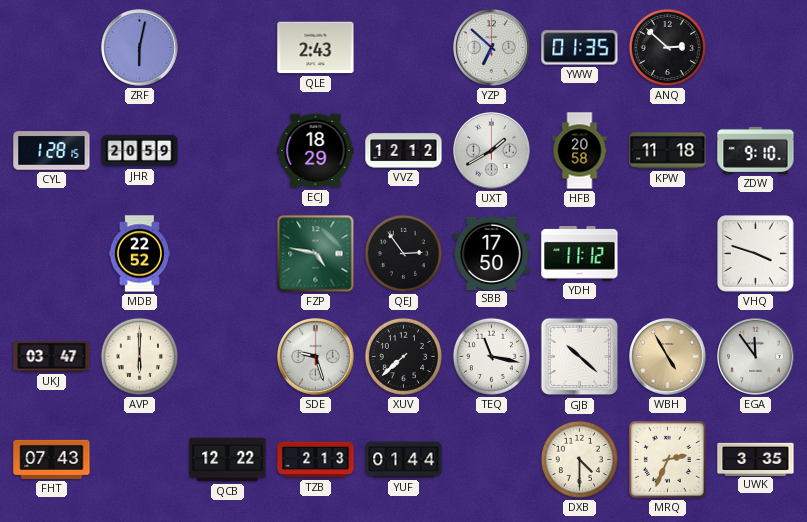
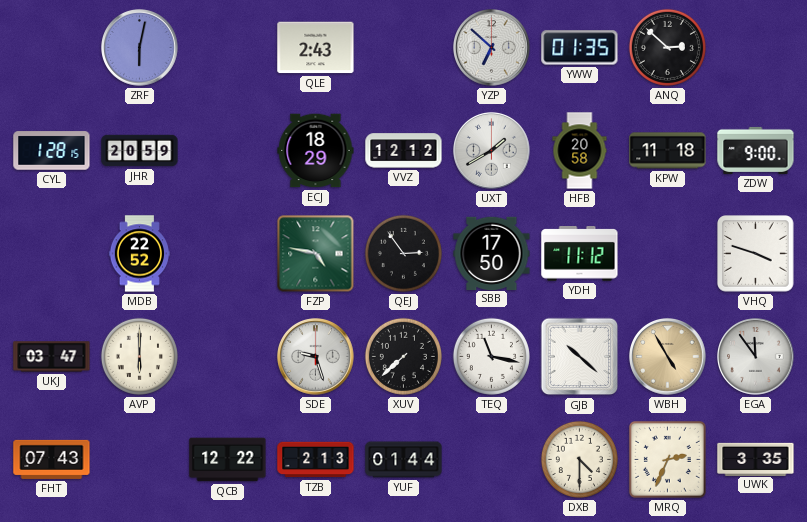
ZDW: 9:10 -> 9:00 (756, 150)
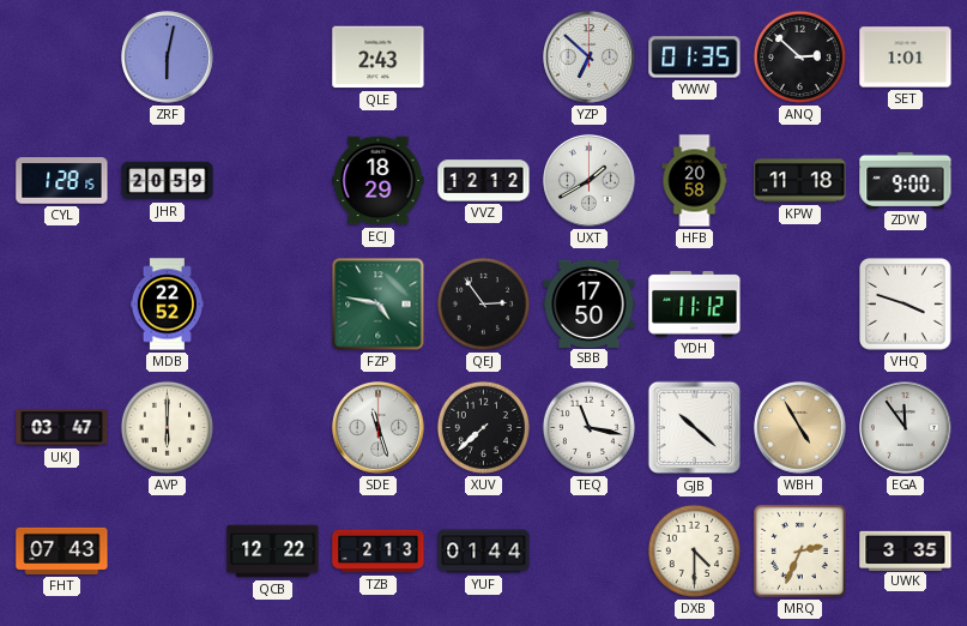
SET: none -> 1:01 (906, 58)
SDE: 9:27 -> 11:27 (379, 428)
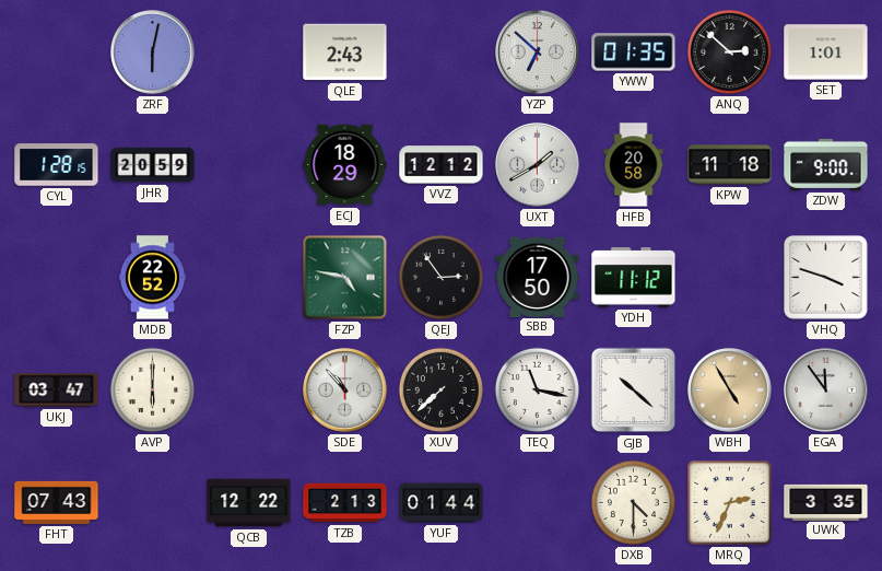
SDE: 11:27 -> 10:53 (345, 391)
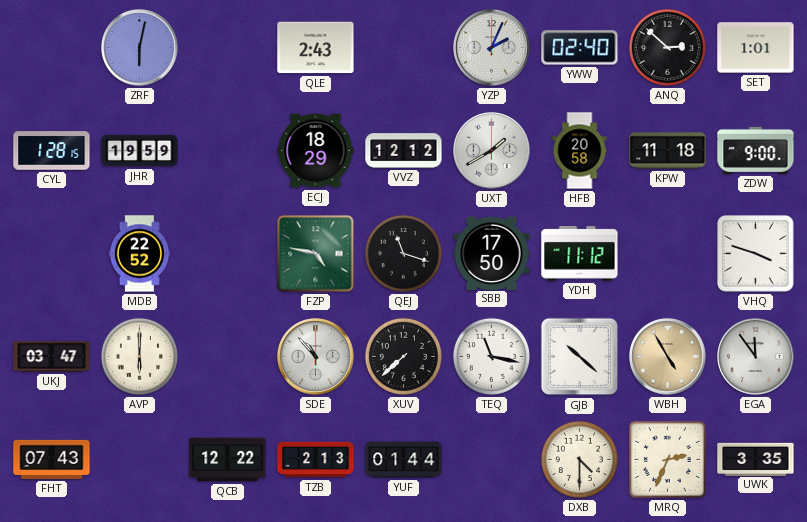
YZP: 6:52 -> 2:04 (492, 48)
YWW: 01:35 -> 02:40 (580, 48)
JHR: 20:59 -> 19:59 (140, 151)
QEJ: 2:54 -> 11:18 (403, 253)
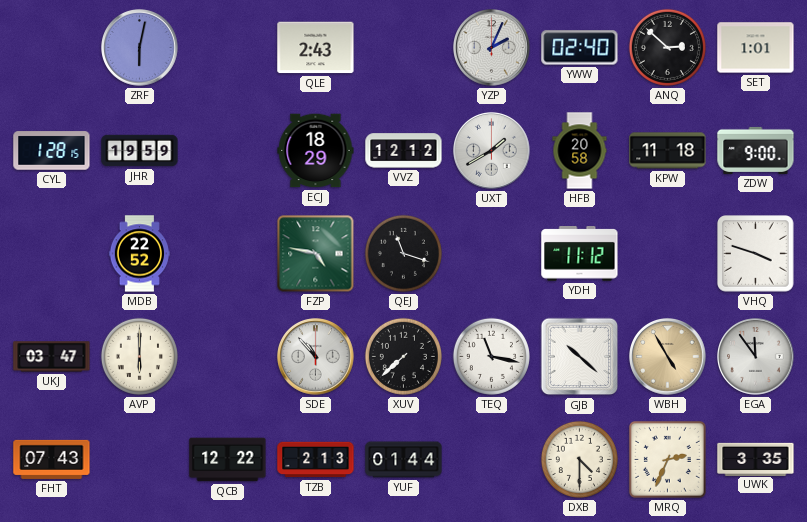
SBB: 17:50 -> none (492, 253)
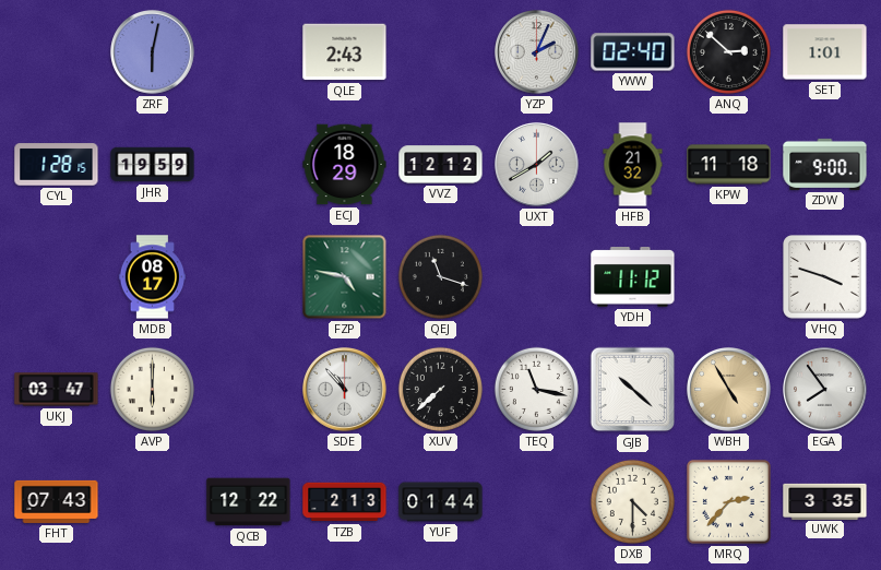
HFB: 20:58 -> 21:32 (633, 165)
MDB: 22:52 -> 08:17 (152, 277)
EGA: 11:54 -> 7:54 (825, 390)
MRQ: 2:34 -> 2:37 (728, 501)
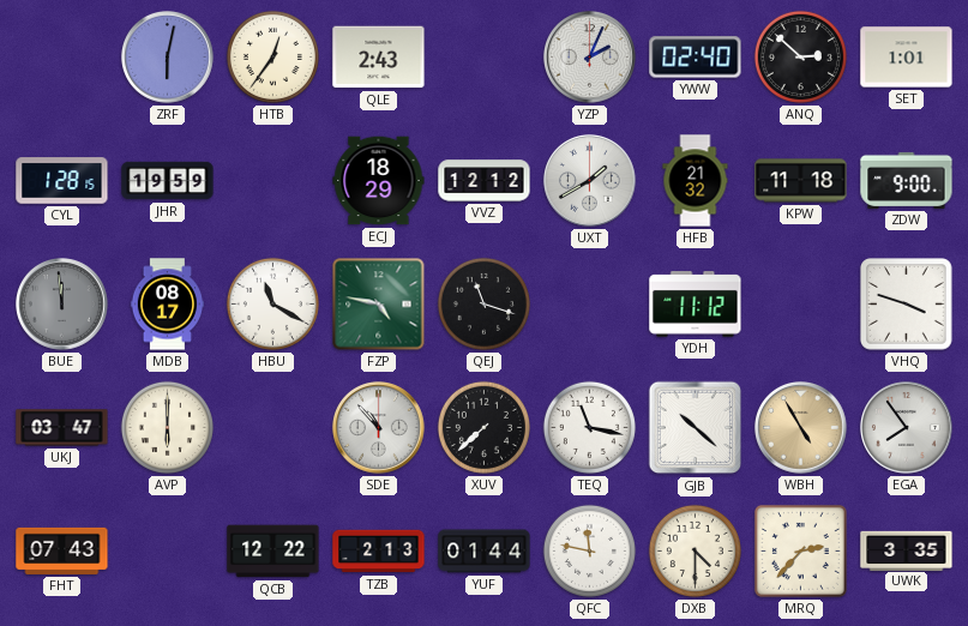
HTB: none -> 12:36 (272, 56)
BUE: none -> 11:59 (62, 305)
HBU: none -> 11:20 (272, 303)
QFC: none -> 11:47 (589, 550)
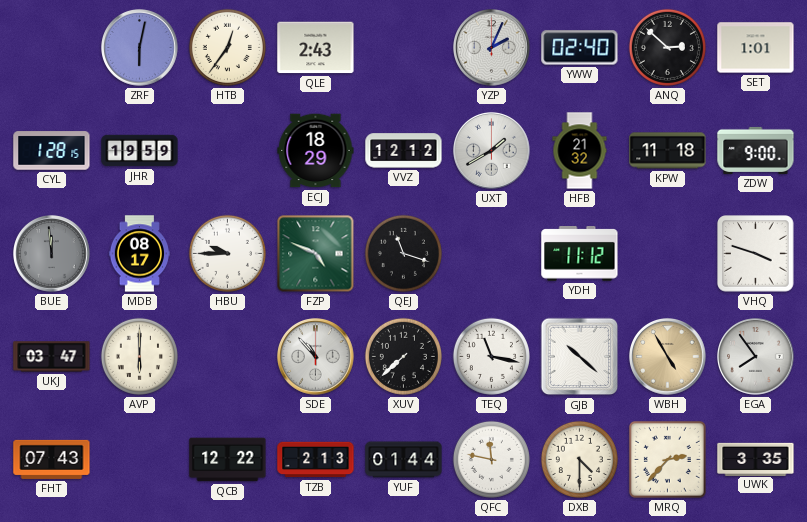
HBU: 11:20 -> 9:45 (227, 253)
FZP: 4:47 -> 4:49 (316, 254)
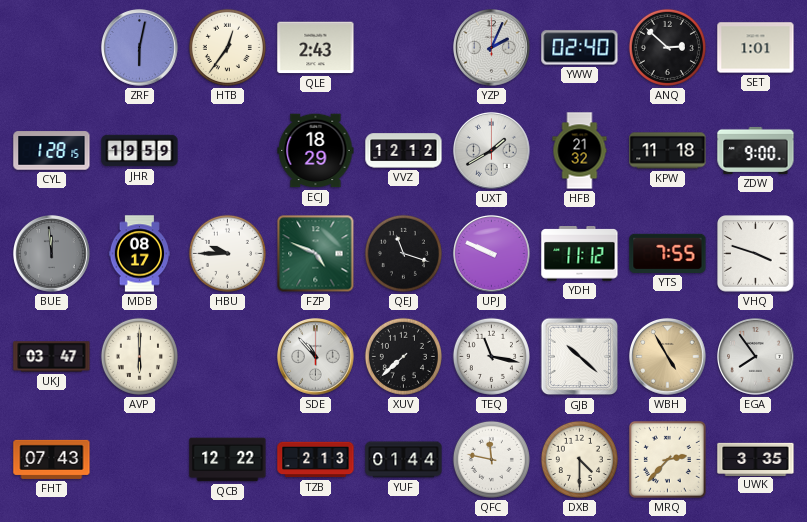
UPJ: none -> 9:49 (492, 254)
YTS: none -> 7:55 (668, 253)
